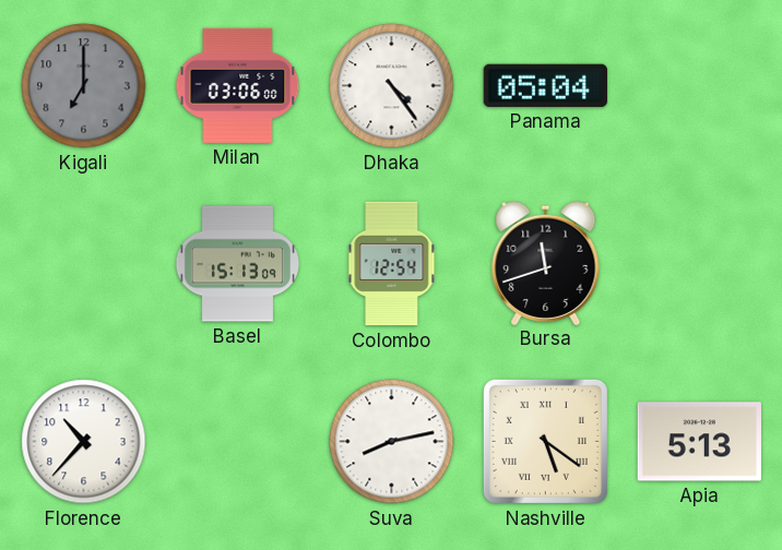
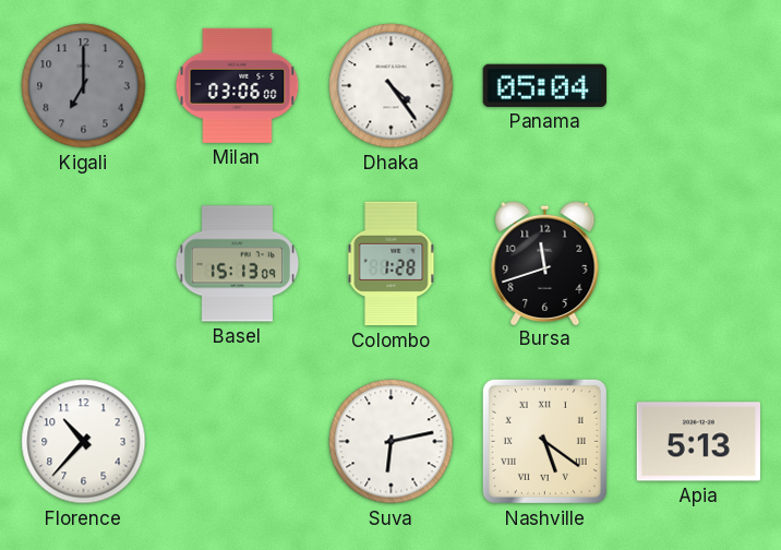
Colombo: 12:54 -> 1:28 (392, 264)
Suva: 8:13 -> 6:13 (392, 442)
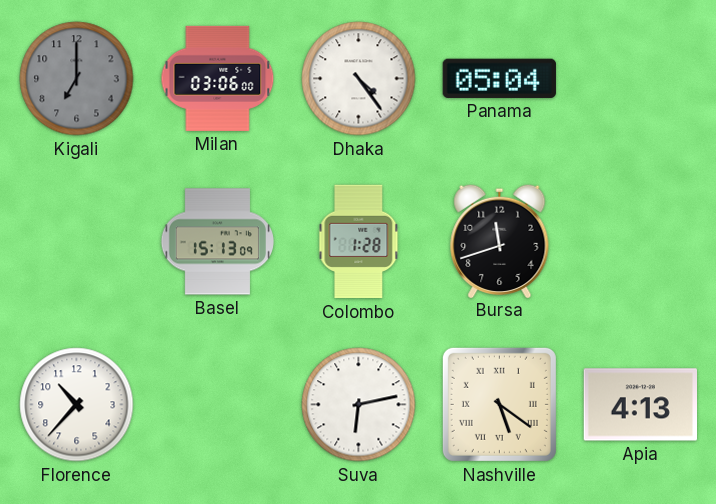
Apia: 5:13 -> 4:13 (640, 405)
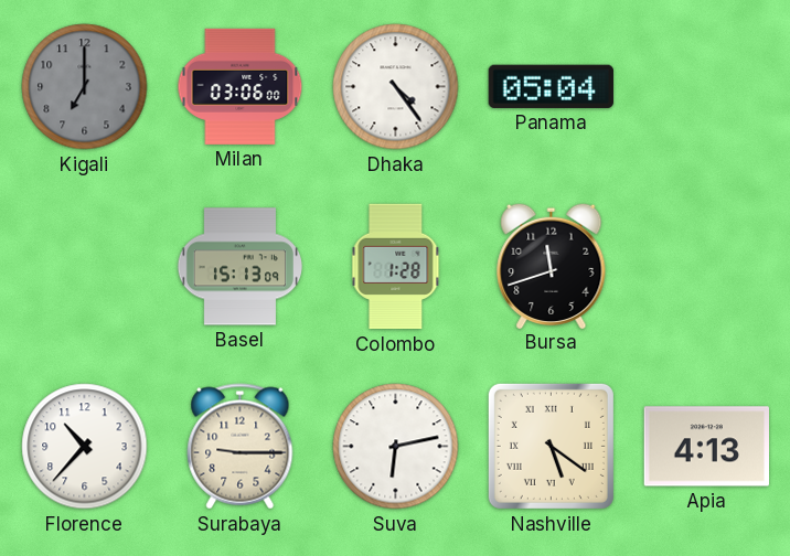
Surabaya: none -> 9:15 (241, 447)
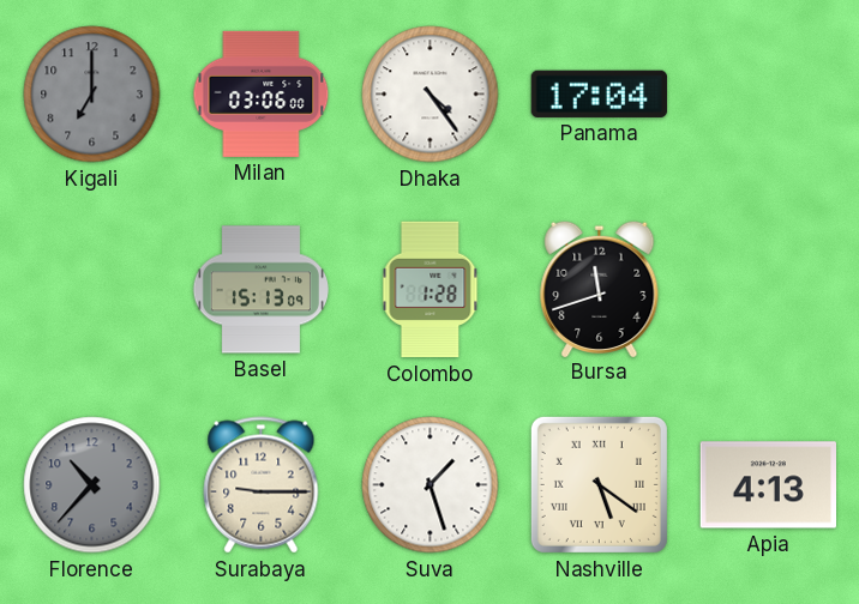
Panama: 05:04 -> 17:04 (599, 93)
Florence dial: white -> grey (92, 485)
Suva: 6:13 -> 1:27 (431, 485)
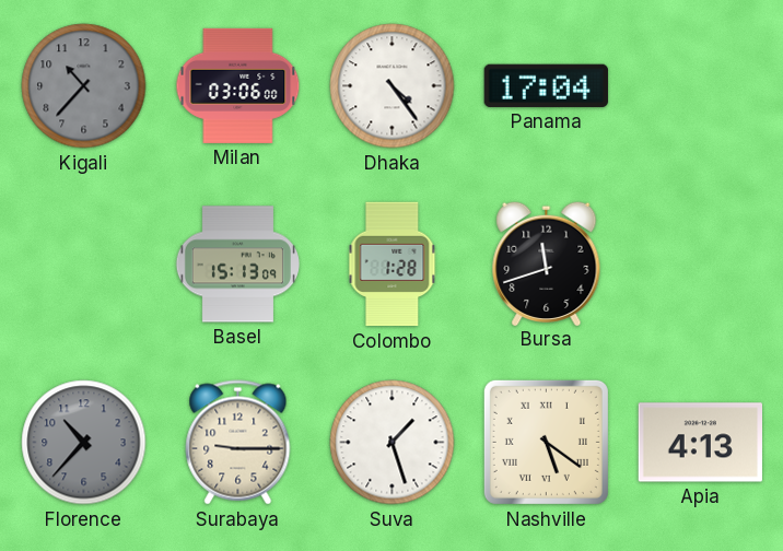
Kigali: 7:00 -> 10:37 (84, 86)
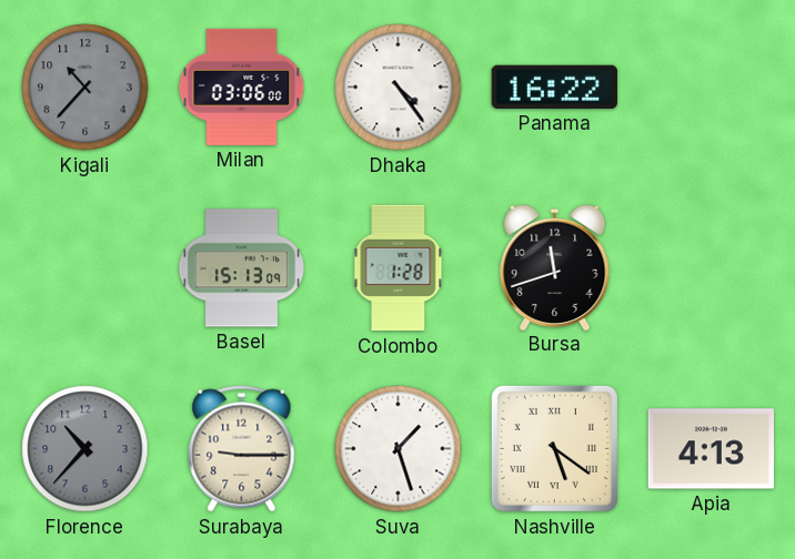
Panama: 17:04 -> 16:22 (554, 87)
